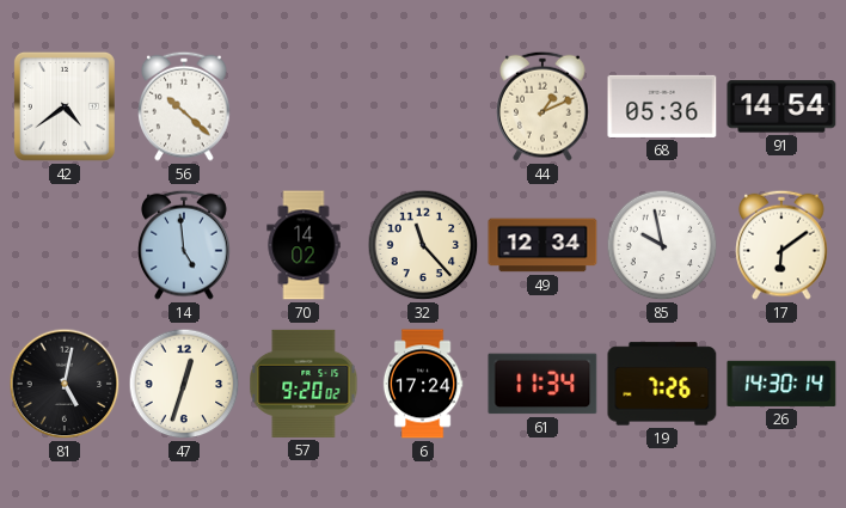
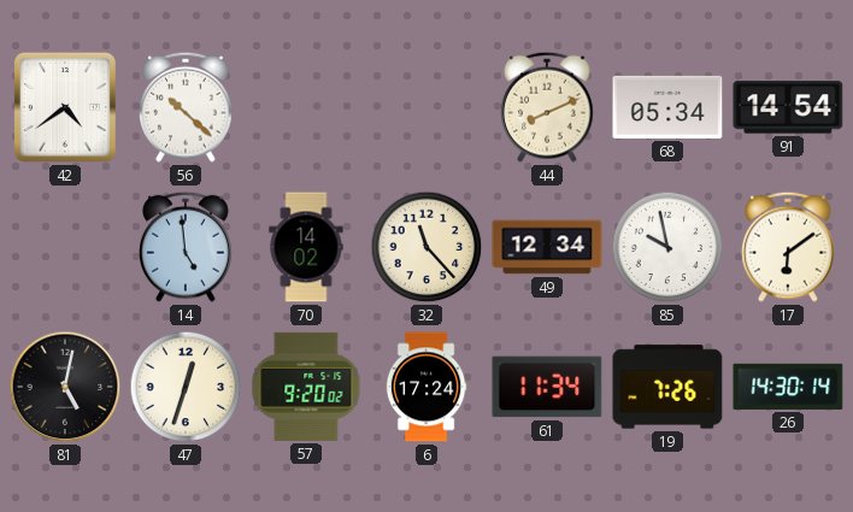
44: 1:11 -> 8:11 (547, 107)
68: 05:36 -> 05:34 (667, 107)
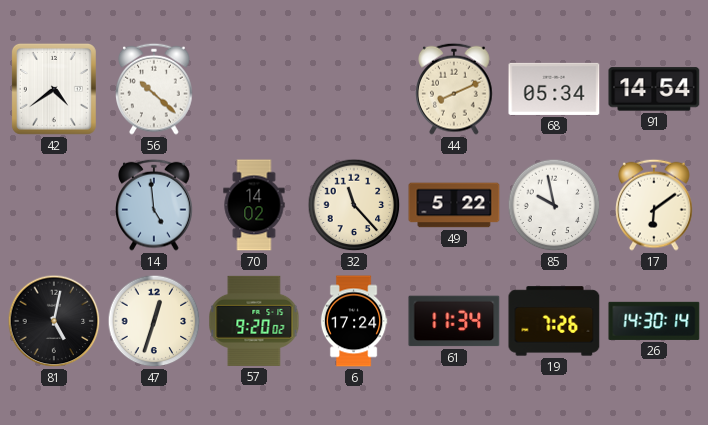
49: 12:34 -> 5:22 (454, 205)
